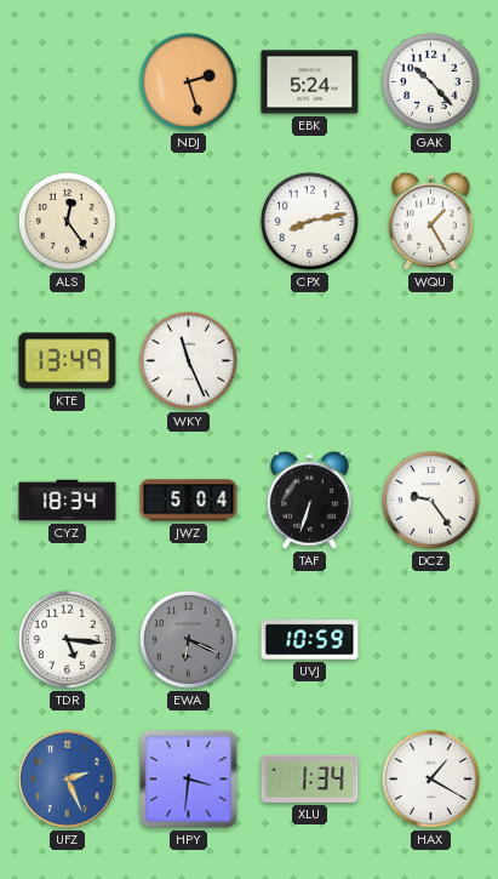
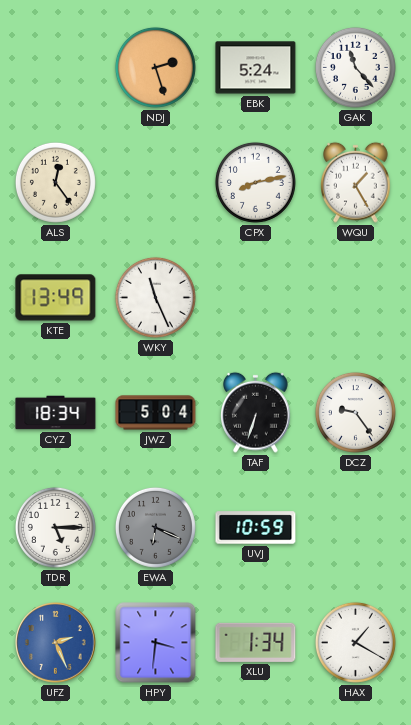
GAK: 10:23 -> 11:23 (355, 67)
TDR: 5:16 -> 5:15 (55, 527)
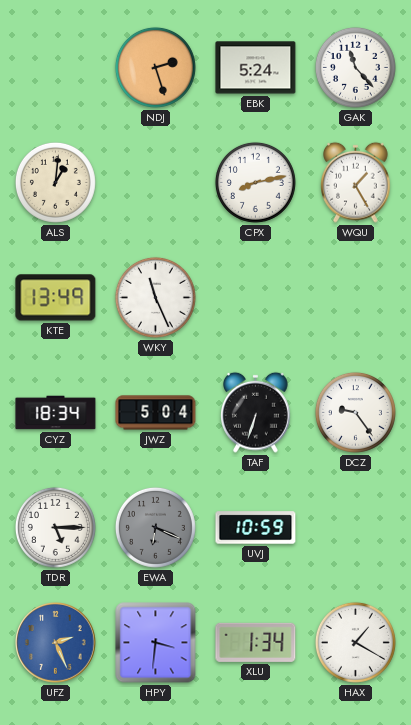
ALS: 12:24 -> 1:01 (55, 182)
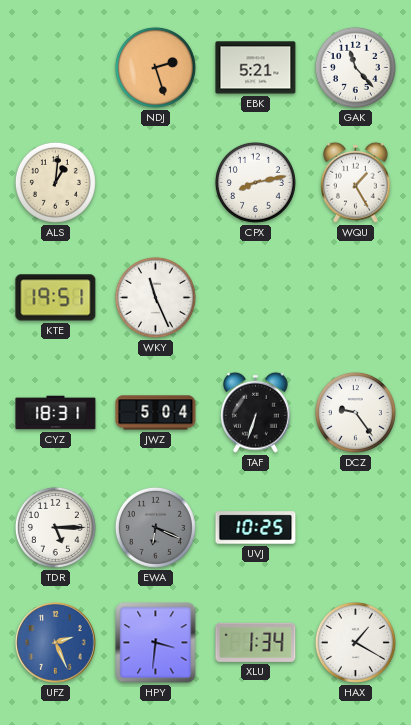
EBK: 5:24 -> 5:21 (256, 68)
KTE: 13:49 -> 19:51 (56, 298)
CYZ: 18:34 -> 18:31 (56, 413)
UVJ: 10:59 -> 10:25 (256, 528)
